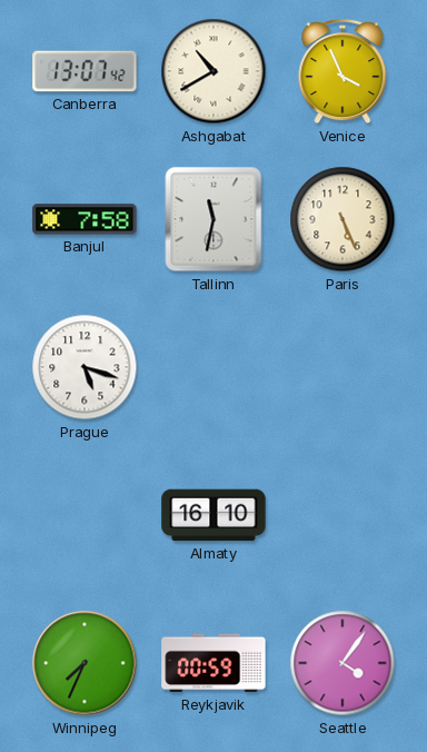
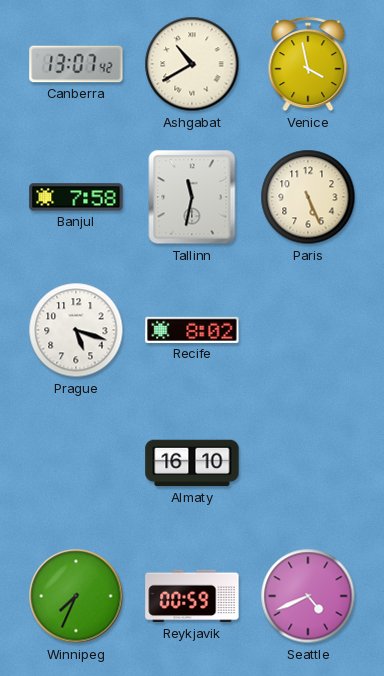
Venice: 3:56 -> 3:58 (308, 65)
Recife: none -> 8:02 (192, 330)
Seattle: 4:06 -> 4:41 (308, 596)
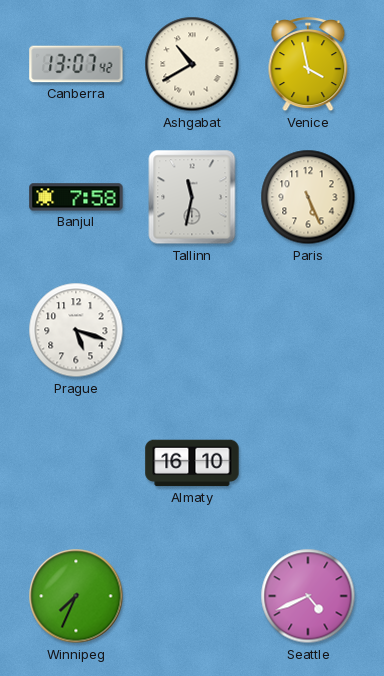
Recife: 8:02 -> none (192, 330)
Reykjavik: 00:59 -> none (192, 596)
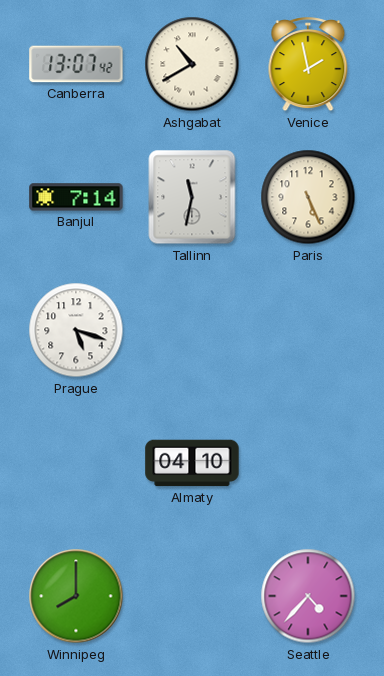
Venice: 3:58 -> 1:58 (308, 65)
Banjul: 7:58 -> 7:14 (76, 197)
Almaty: 16:10 -> 04:10 (192, 463)
Winnipeg: 7:34 -> 8:00 (76, 596)
Seattle: 4:41 -> 4:37 (308, 596)
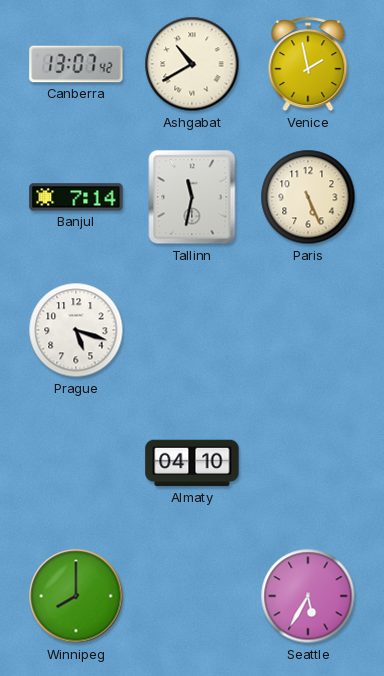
Seattle: 4:37 -> 5:35 (308, 596)
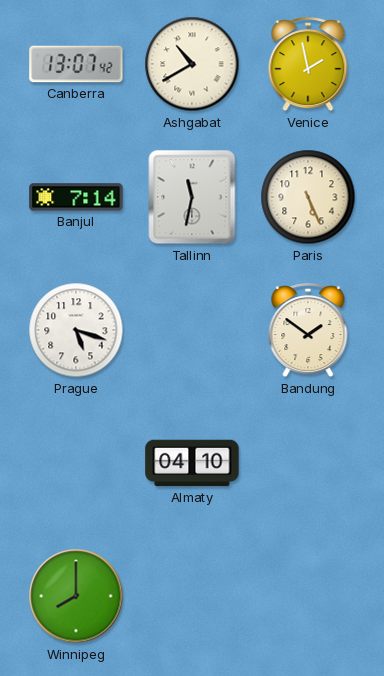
Bandung: none -> 1:51 (308, 331)
Seattle: 5:35 -> none (308, 596)
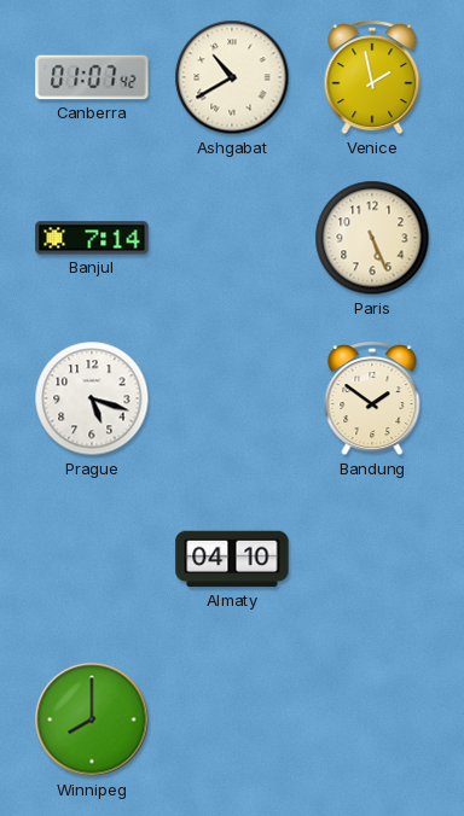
Canberra: 13:07 -> 01:07 (92, 77)
Tallinn: 11:32 -> none (192, 197)
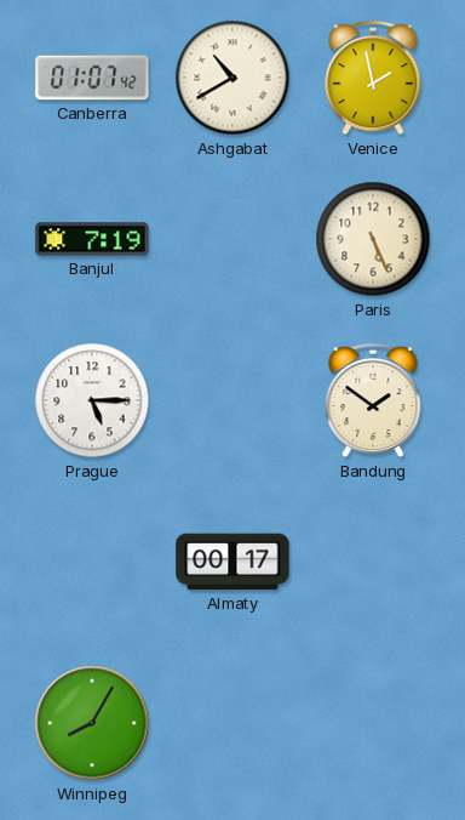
Banjul: 7:14 -> 7:19 (92, 239)
Prague: 5:18 -> 5:15 (92, 400)
Almaty: 04:10 -> 00:17 (232, 562)
Winnipeg: 8:00 -> 8:05 (92, 723)
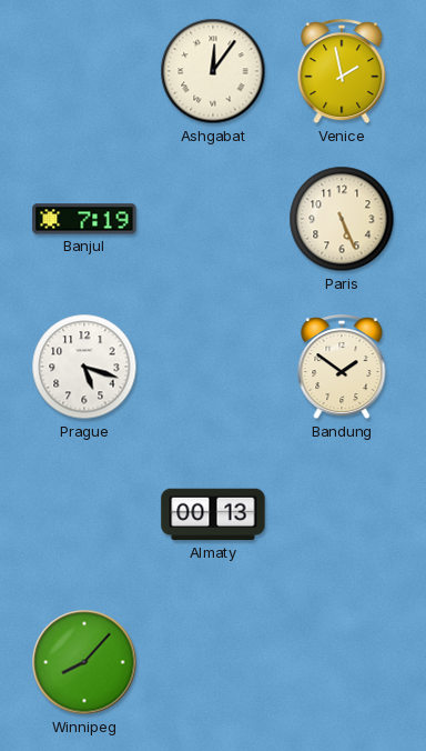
Canberra: 01:07 -> none (92, 78)
Ashgabat: 10:40 -> 12:06 (213, 71)
Prague: 5:15 -> 5:18 (84, 367)
Almaty: 00:17 -> 00:13 (213, 514)
Winnipeg: 8:05 -> 8:07 (84, 662)
